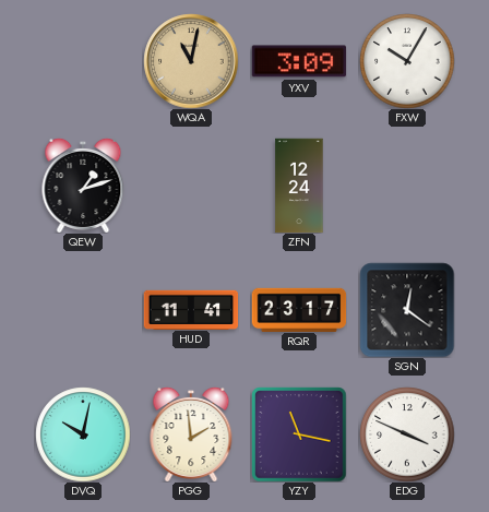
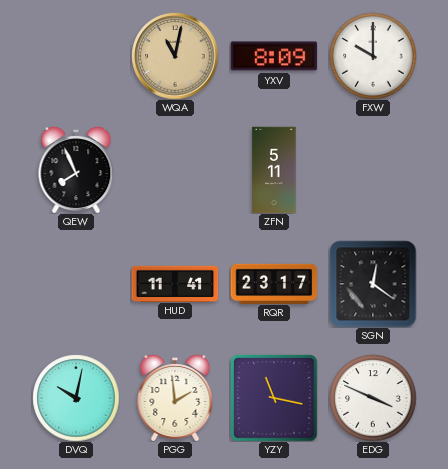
YXV: 3:09 -> 8:09 (274, 56)
FXW: 10:05 -> 10:00 (373, 56)
QEW: 1:12 -> 7:56 (76, 170)
ZFN: 12:24 -> 5:11 (274, 170)
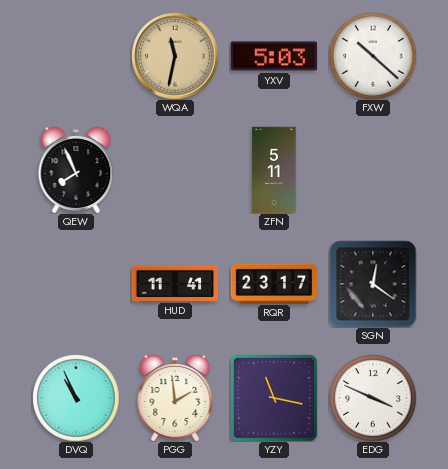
WQA: 11:02 -> 11:32 (175, 56)
YXV: 8:09 -> 5:03 (274, 56)
FXW: 10:00 -> 10:22 (373, 56)
DVQ: 10:02 -> 10:56 (76, 398)
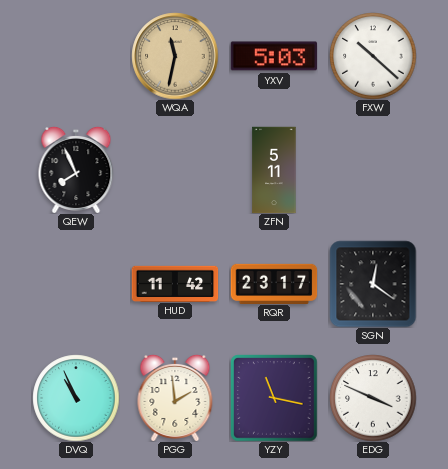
HUD: 11:41 -> 11:42 (175, 283)
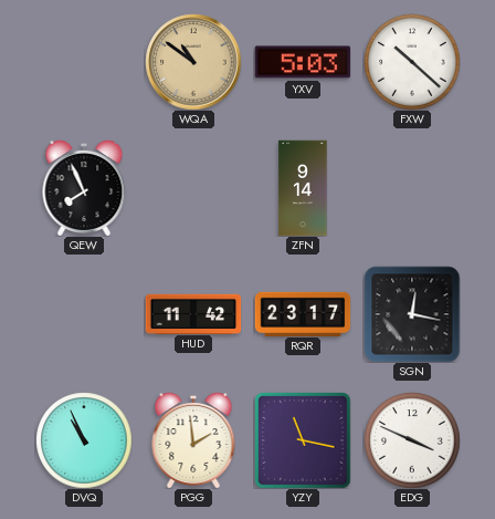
WQA: 11:32 -> 10:51 (193, 62)
ZFN: 5:11 -> 9:14 (303, 188)
SGN: 12:21 -> 12:17 (412, 314)
